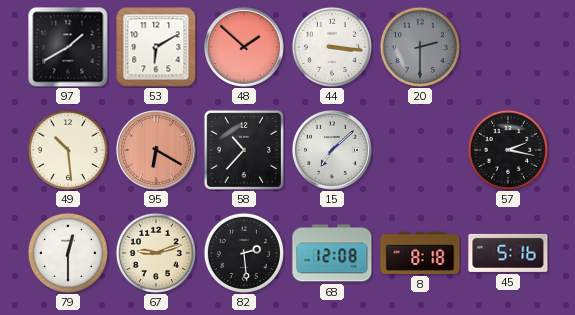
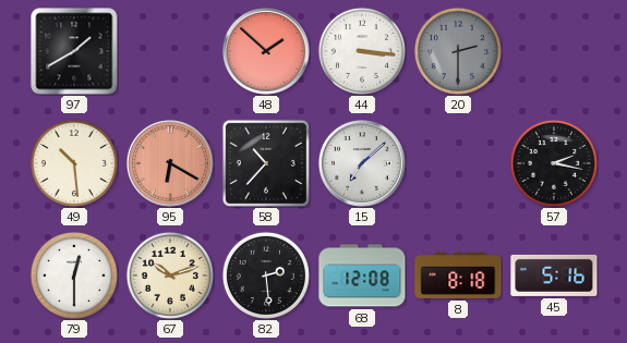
53: 6:10 -> none (156, 47)
67: 9:12 -> 10:12 (170, 275)
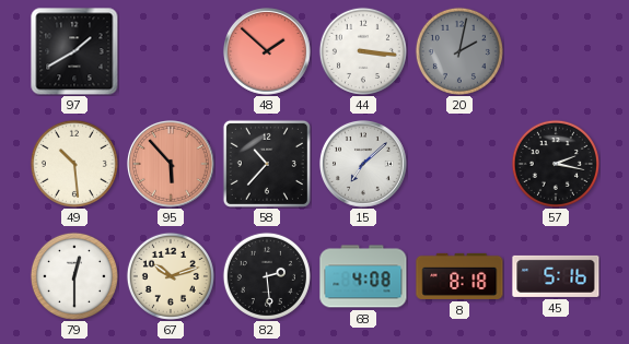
20: 2:30 -> 2:02 (459, 51)
95: 6:20 -> 5:53 (172, 165)
68: 12:08 -> 4:08 (363, 276)
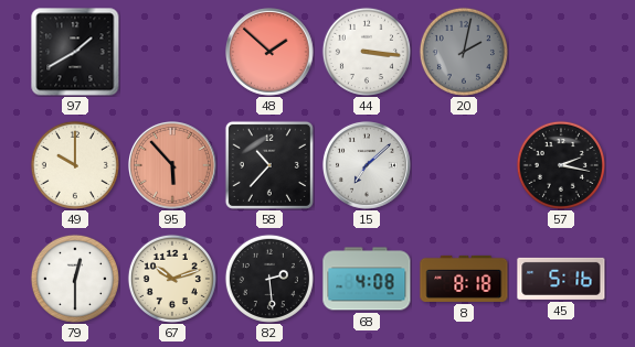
49: 10:29 -> 10:00 (75, 165)
